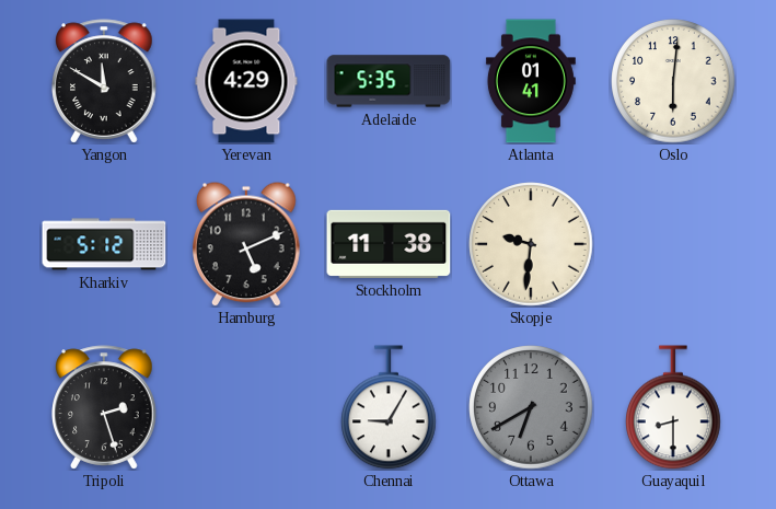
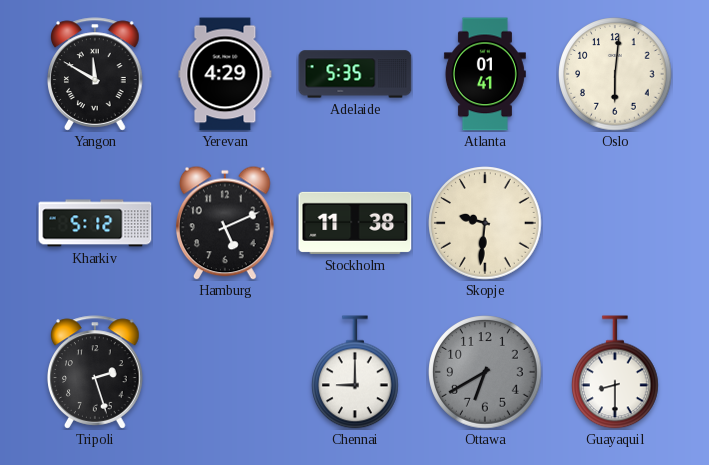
Chennai: 9:05 -> 9:00 (356, 372)
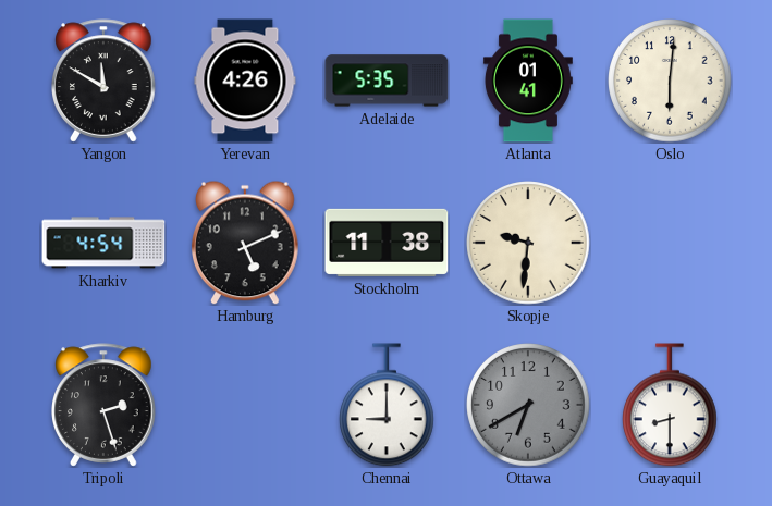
Yerevan: 4:29 -> 4:26 (245, 81)
Kharkiv: 5:12 -> 4:54 (103, 243)
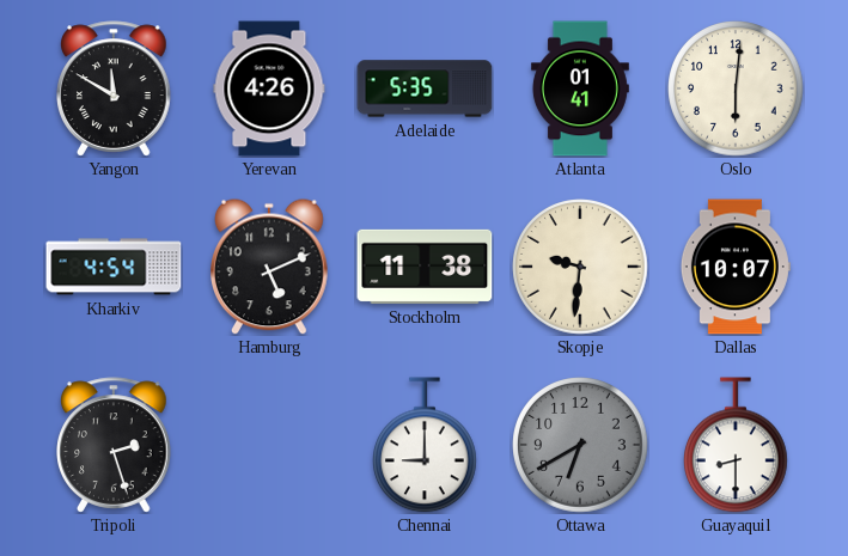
Dallas: none -> 10:07 (736, 267)
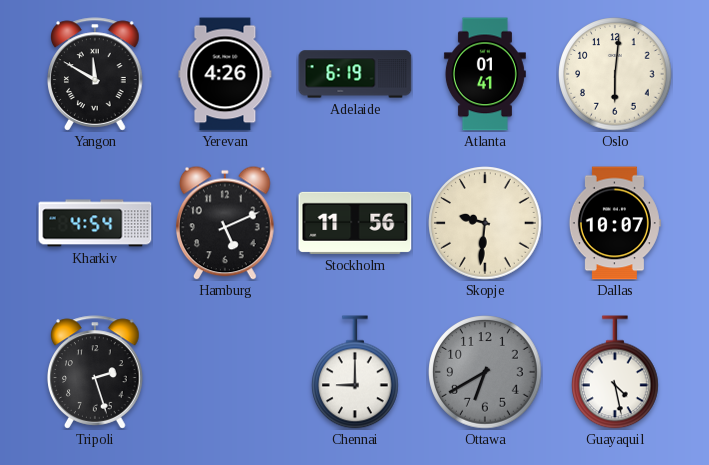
Adelaide: 5:35 -> 6:19 (355, 74)
Stockholm: 11:38 -> 11:56 (355, 223)
Guayaquil: 8:30 -> 4:28 (616, 372)
